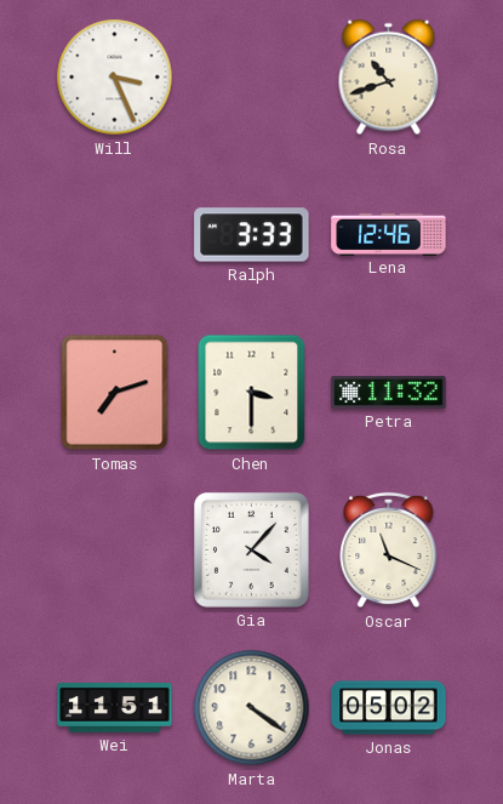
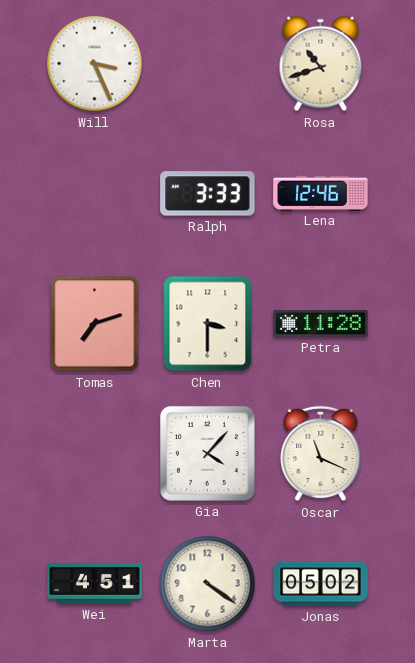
Petra: 11:32 -> 11:28 (321, 324)
Wei: 11:51 -> 4:51 (95, 584)
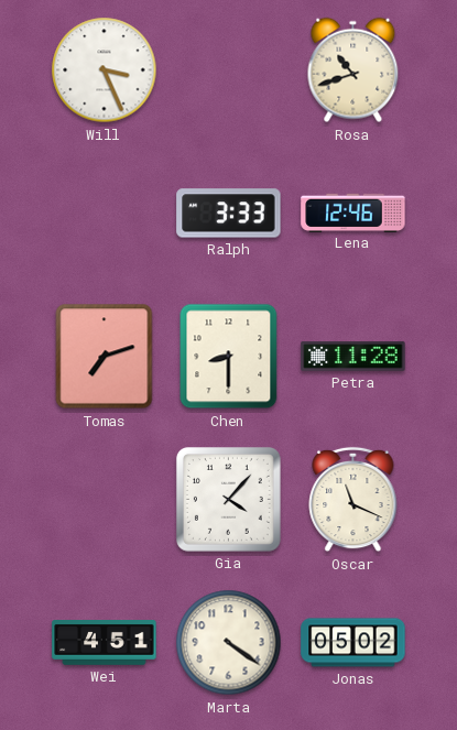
Chen: 3:30 -> 8:30 (229, 357)
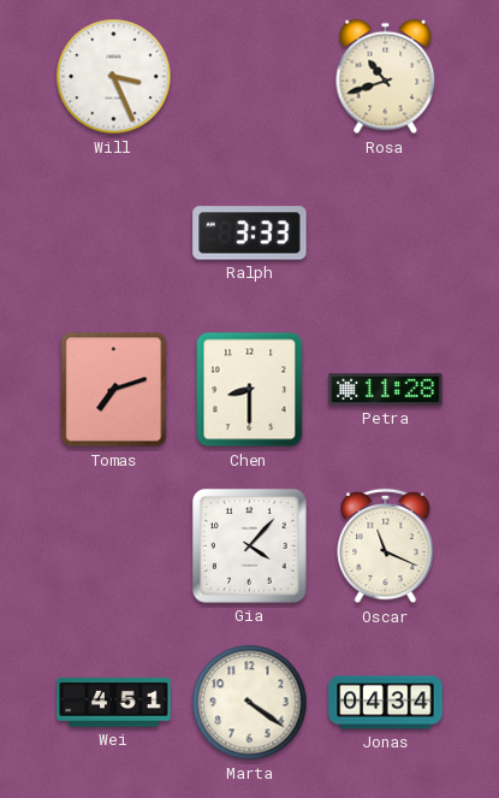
Lena: 12:46 -> none (353, 213)
Jonas: 05:02 -> 04:34 (386, 703)
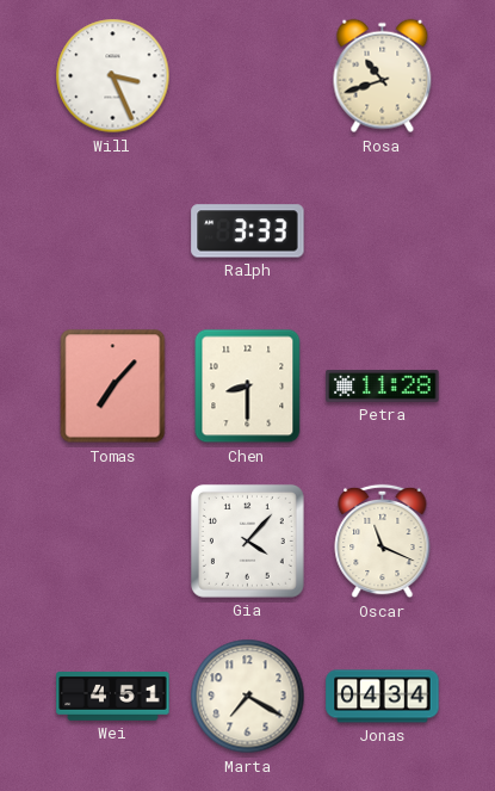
Tomas: 7:12 -> 7:07 (113, 387)
Marta: 4:21 -> 7:20 (248, 697)
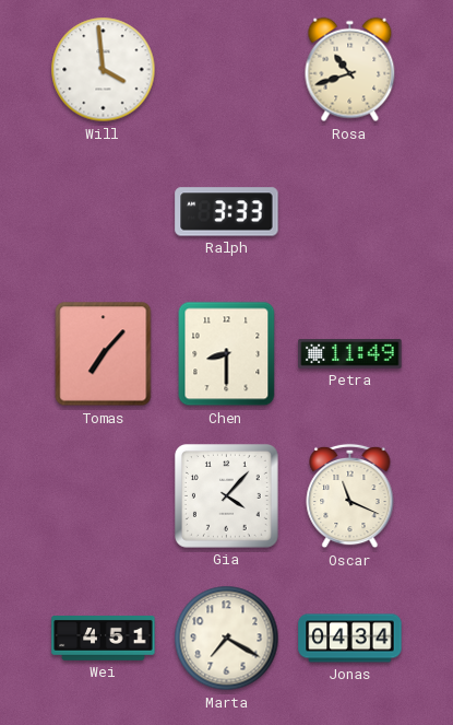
Will: 3:26 -> 3:59 (104, 70)
Petra: 11:28 -> 11:49 (350, 354)
